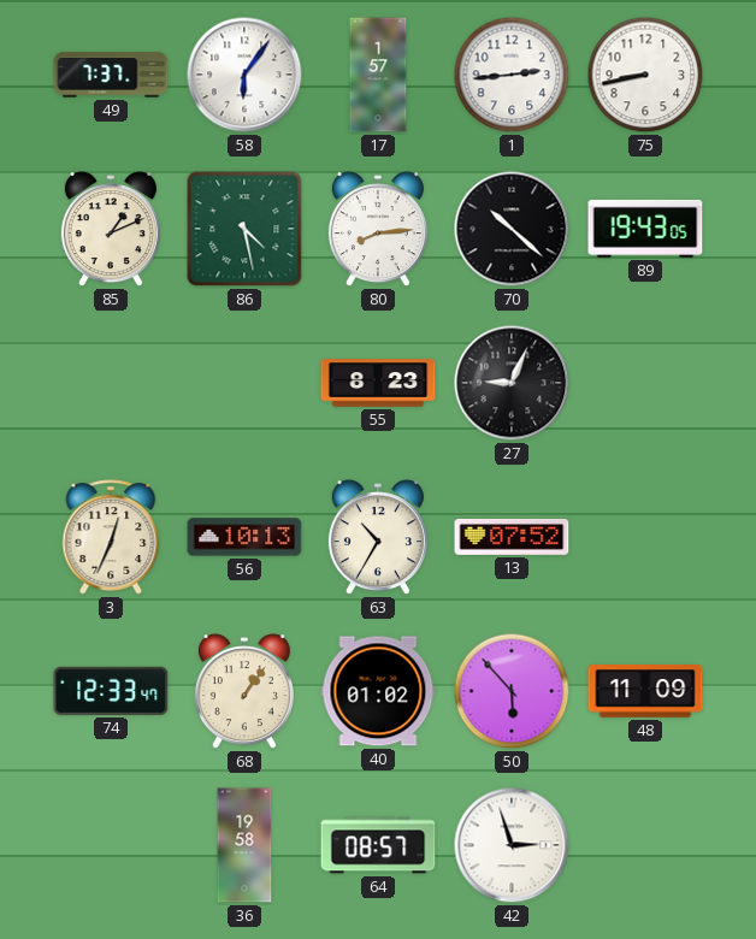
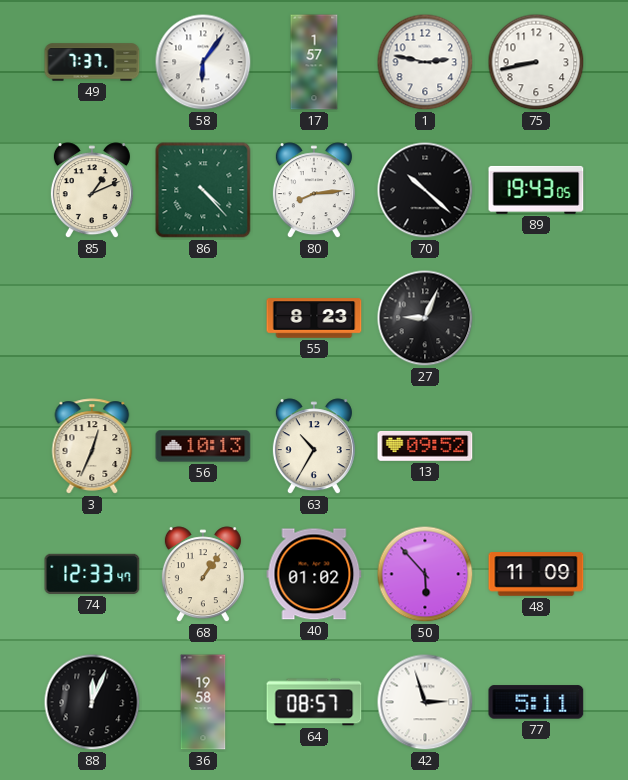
1: 2:44 -> 2:47 (425, 62)
86: 4:28 -> 4:23 (203, 190)
13: 07:52 -> 09:52 (425, 446)
88: none -> 12:04 (92, 702)
77: none -> 5:11 (536, 702)
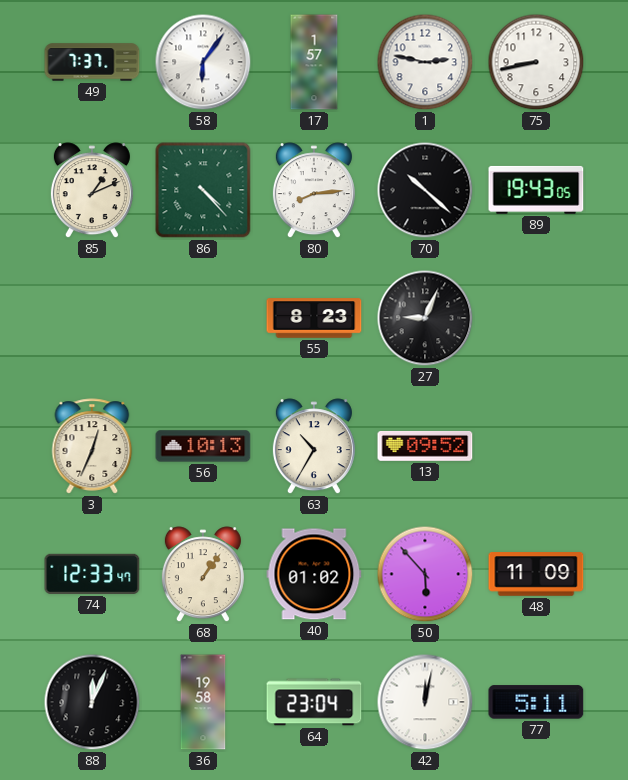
64: 08:57 -> 23:04 (314, 702)
42: 2:57 -> 12:02 (425, 702)
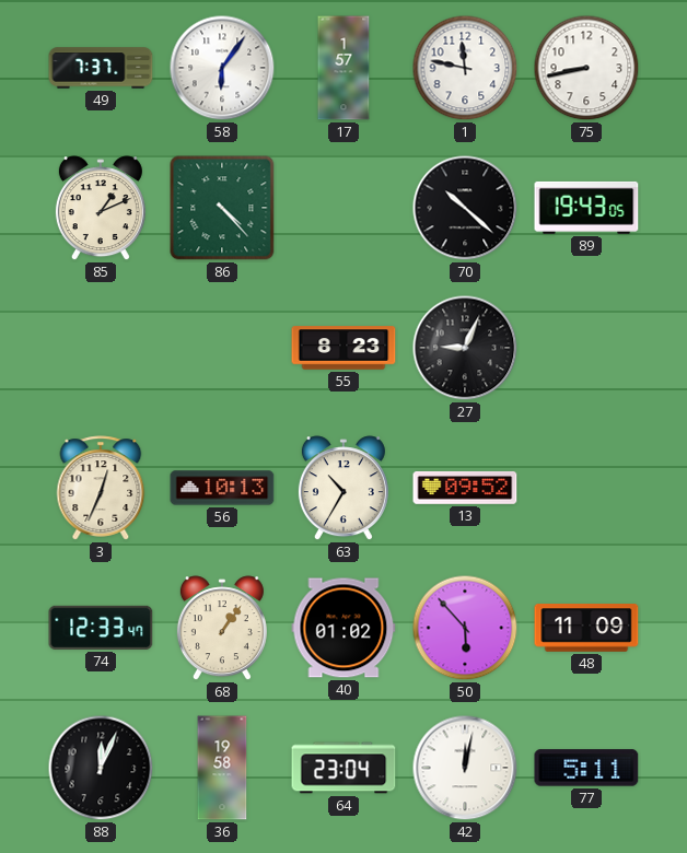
1: 2:47 -> 11:47 (465, 68)
80: 8:14 -> none (314, 191)
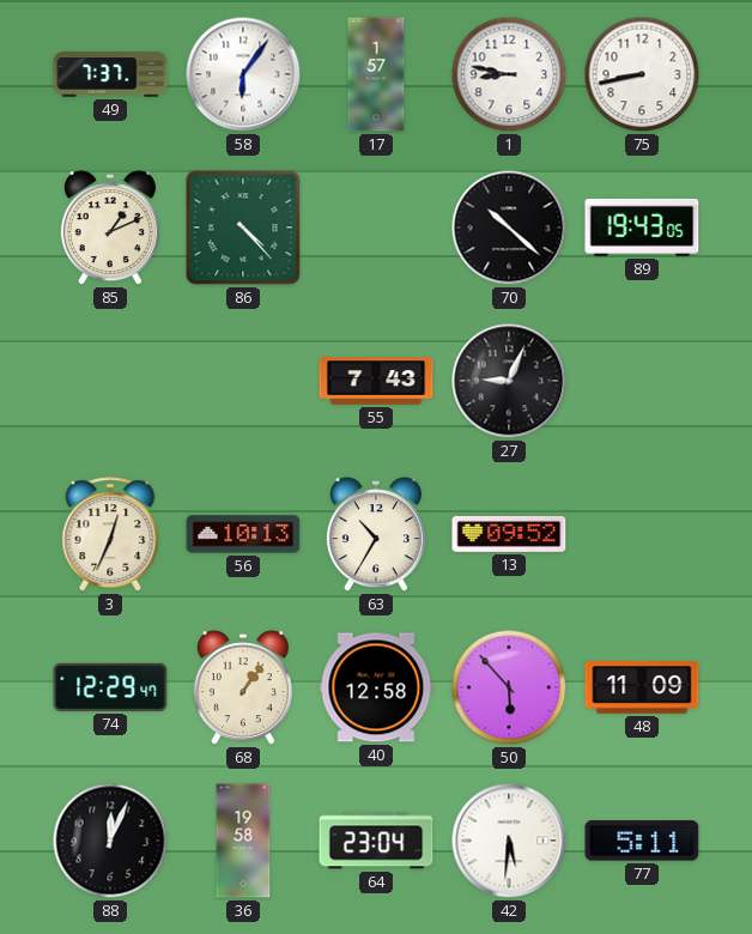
1: 11:47 -> 8:47 (509, 74)
55: 8:23 -> 7:43 (376, 381)
74: 12:33 -> 12:29 (110, 687)
40: 01:02 -> 12:58 (376, 687)
42: 12:02 -> 5:31 (509, 841)
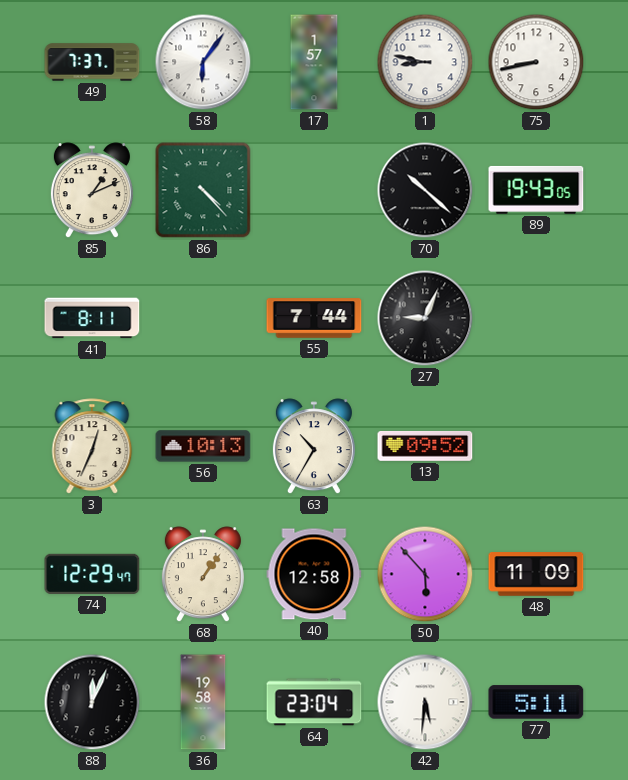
41: none -> 8:11 (92, 318)
55: 7:43 -> 7:44 (314, 318)
